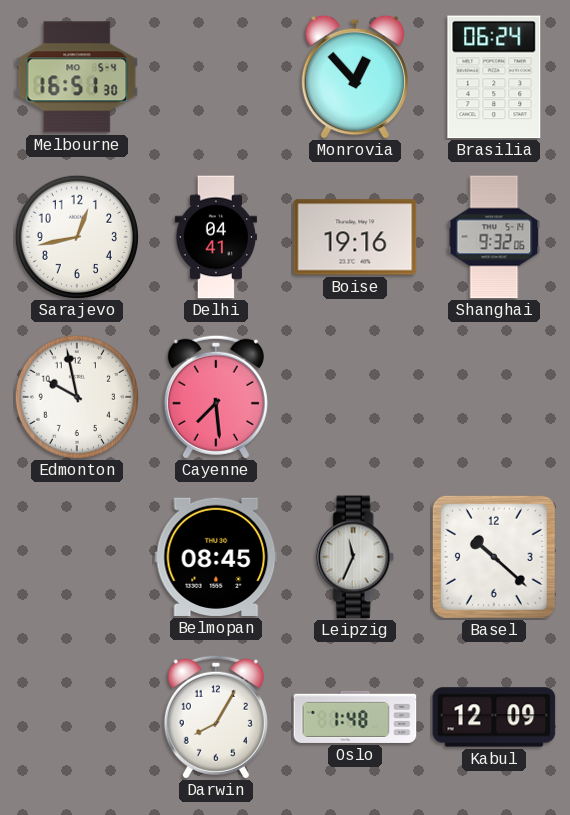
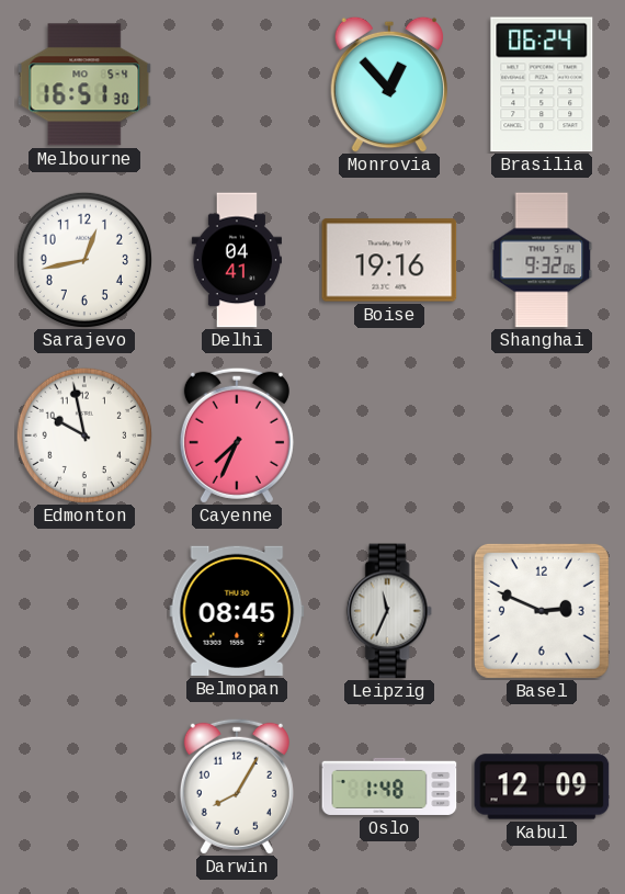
Cayenne: 7:29 -> 7:34 (237, 435)
Basel: 10:22 -> 2:49 (542, 611)
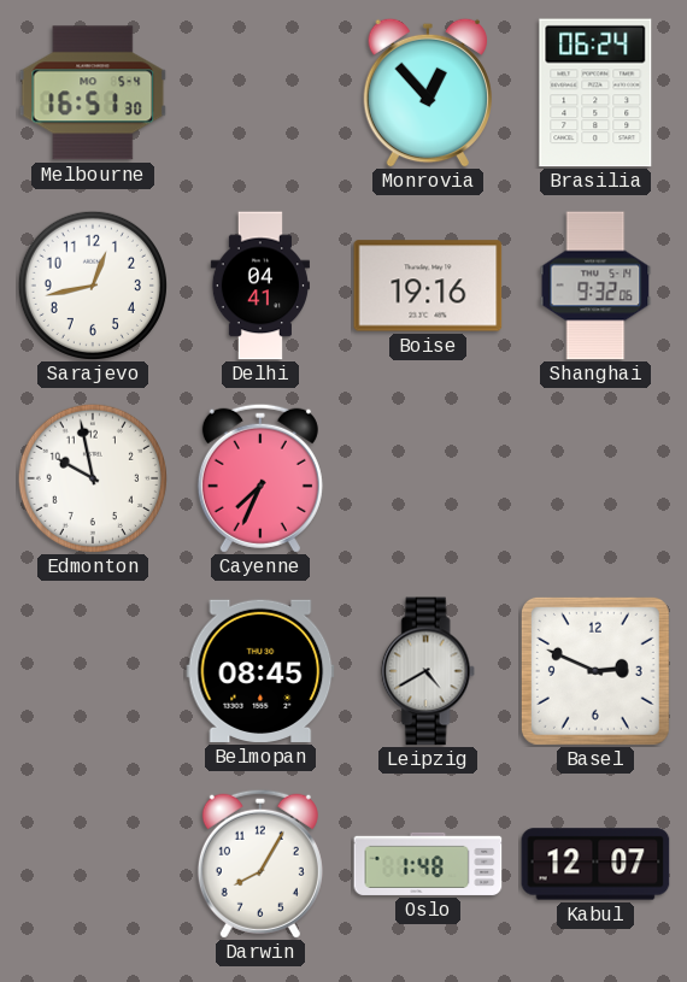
Leipzig: 11:34 -> 4:40 (428, 671)
Kabul: 12:09 -> 12:07 (595, 864)
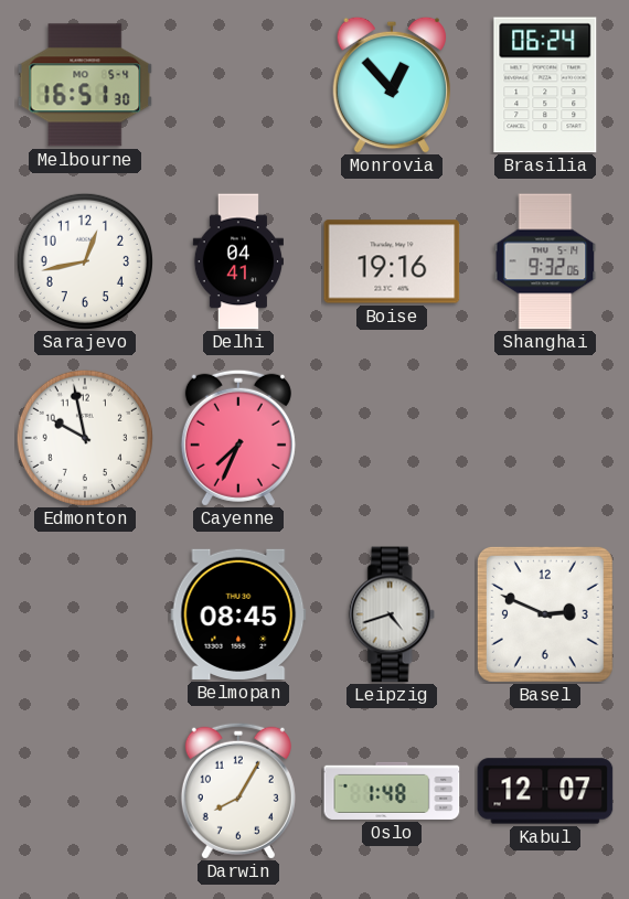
Leipzig: 4:40 -> 4:42 (392, 614)
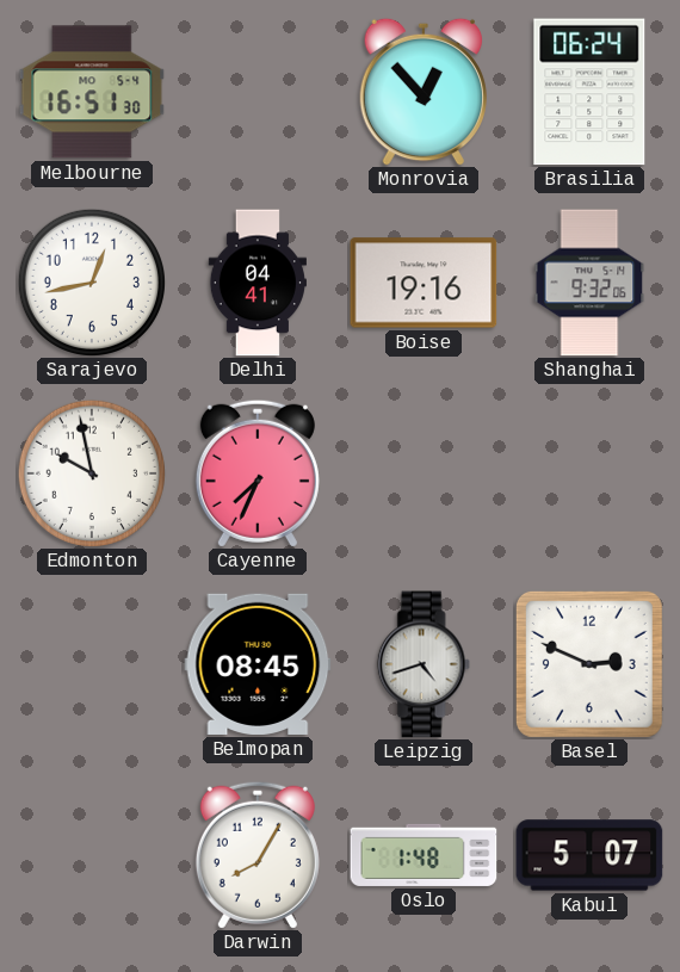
Kabul: 12:07 -> 5:07 (589, 855)
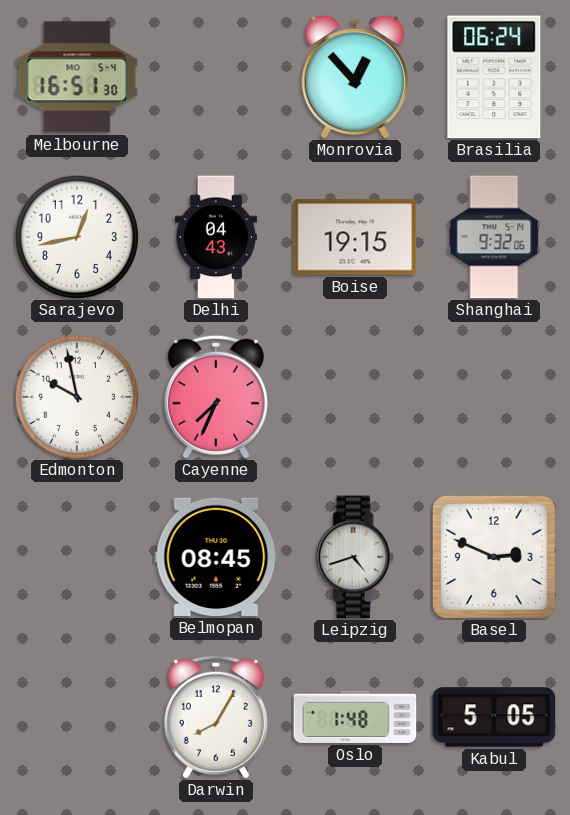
Delhi: 04:41 -> 04:43 (215, 237)
Boise: 19:16 -> 19:15 (355, 237)
Kabul: 5:07 -> 5:05 (494, 717)
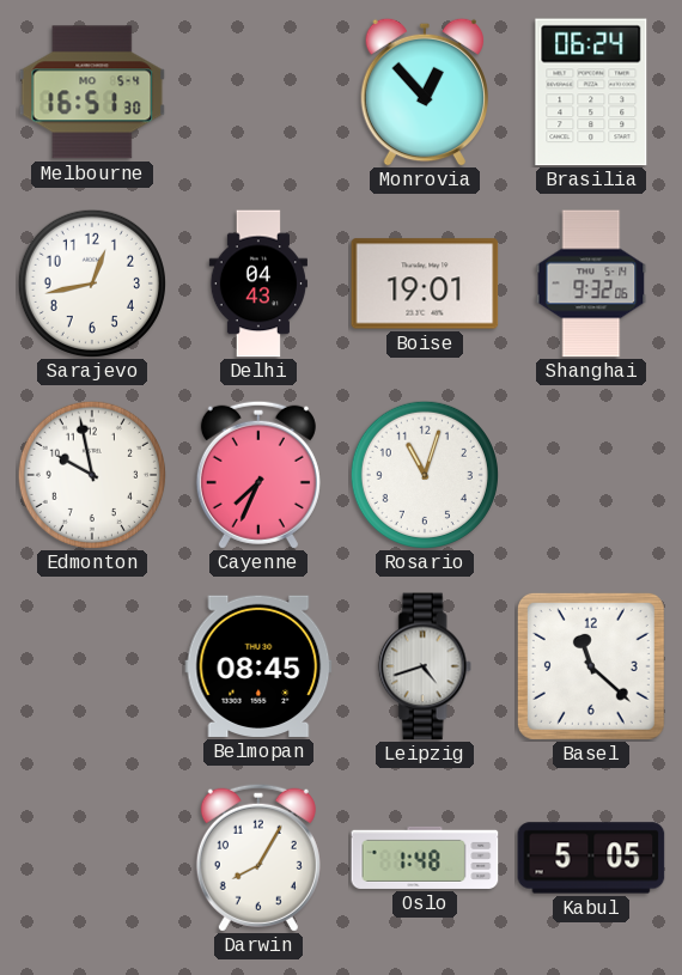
Boise: 19:15 -> 19:01 (425, 284)
Rosario: none -> 11:03 (425, 475)
Basel: 2:49 -> 11:22 (591, 666)
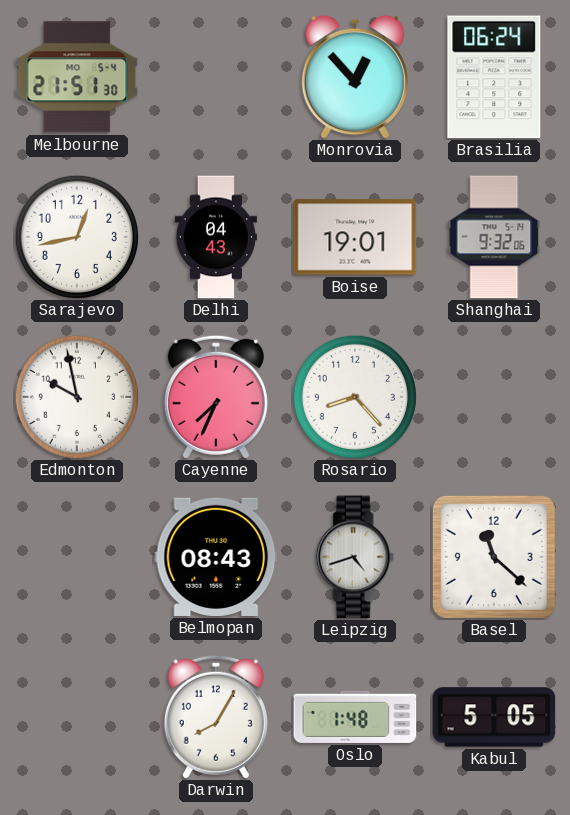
Melbourne: 16:51 -> 21:51 (77, 77)
Rosario: 11:03 -> 8:23 (355, 397)
Belmopan: 08:45 -> 08:43 (216, 557)
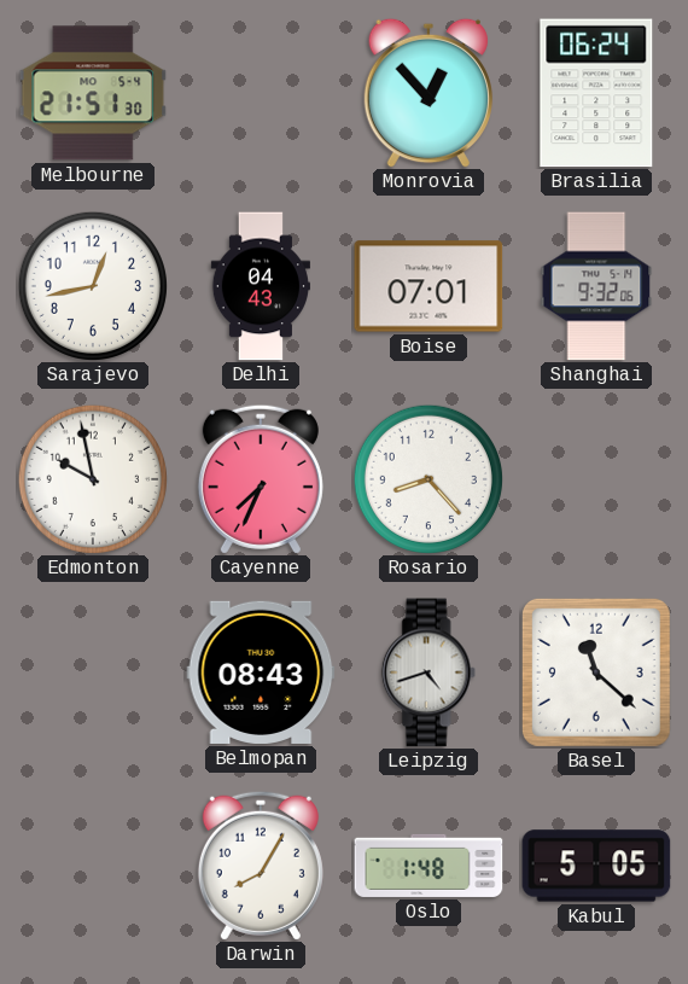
Boise: 19:01 -> 07:01 (428, 286)
